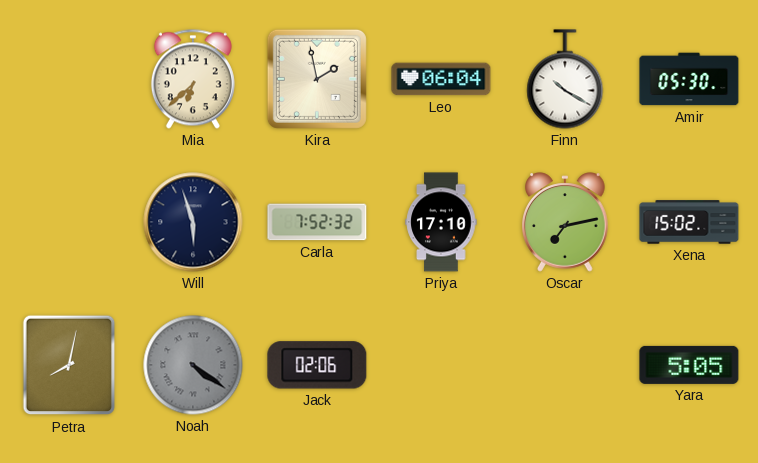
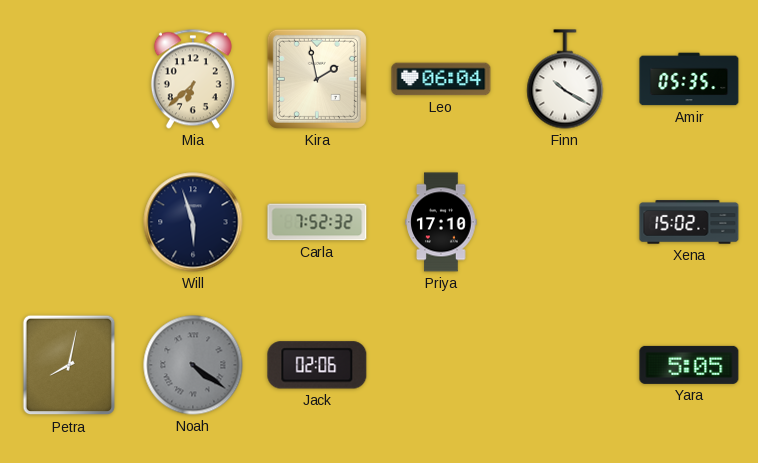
Amir: 05:30 -> 05:35 (689, 79)
Oscar: 7:13 -> none (566, 222)
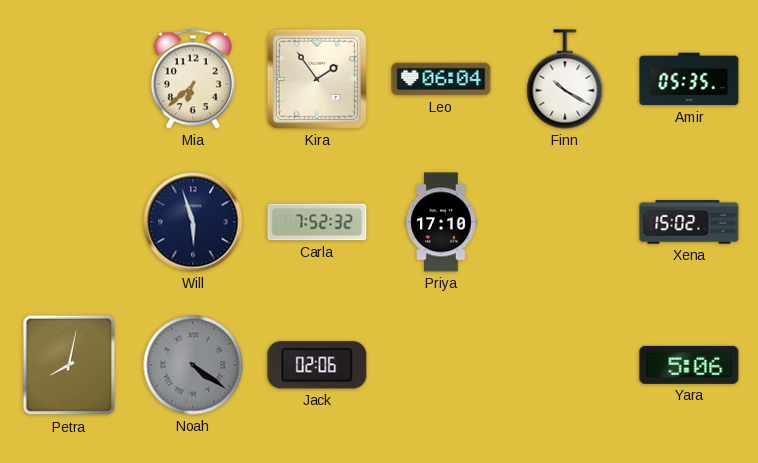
Kira: 1:58 -> 1:54 (317, 79)
Yara: 5:05 -> 5:06 (689, 365)
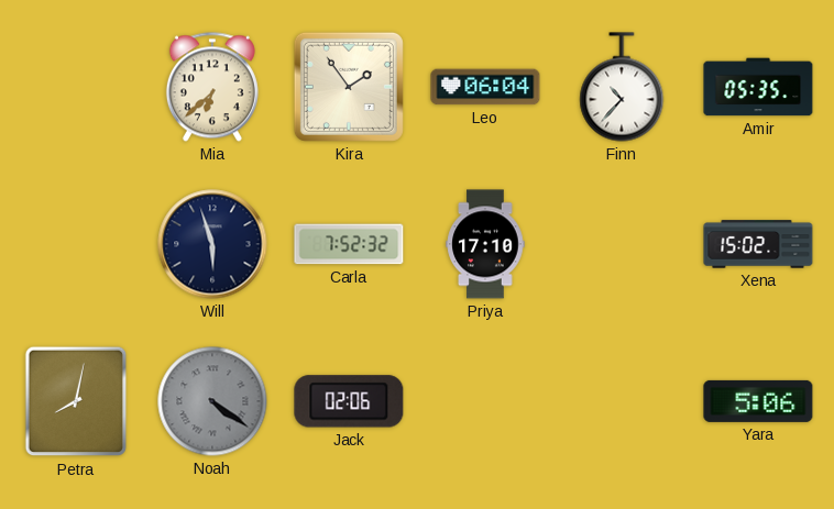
Finn: 10:20 -> 10:37 (622, 87)
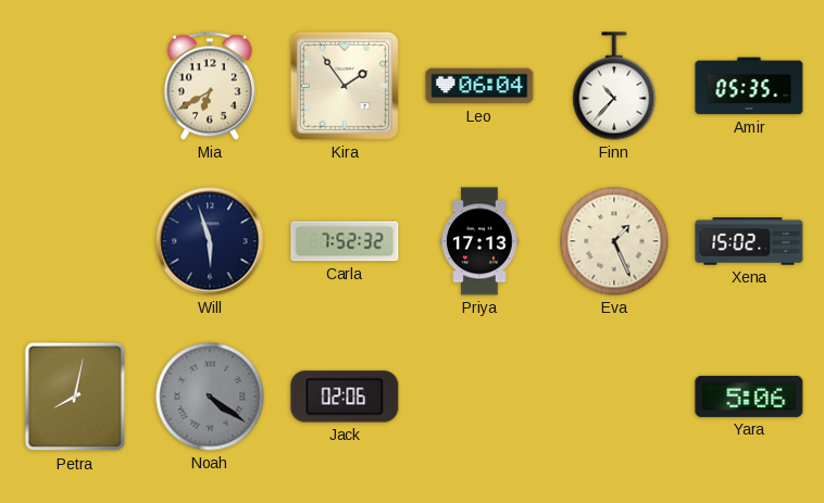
Mia: 6:38 -> 6:40 (210, 86)
Priya: 17:10 -> 17:13 (479, 241)
Eva: none -> 1:26 (614, 241)
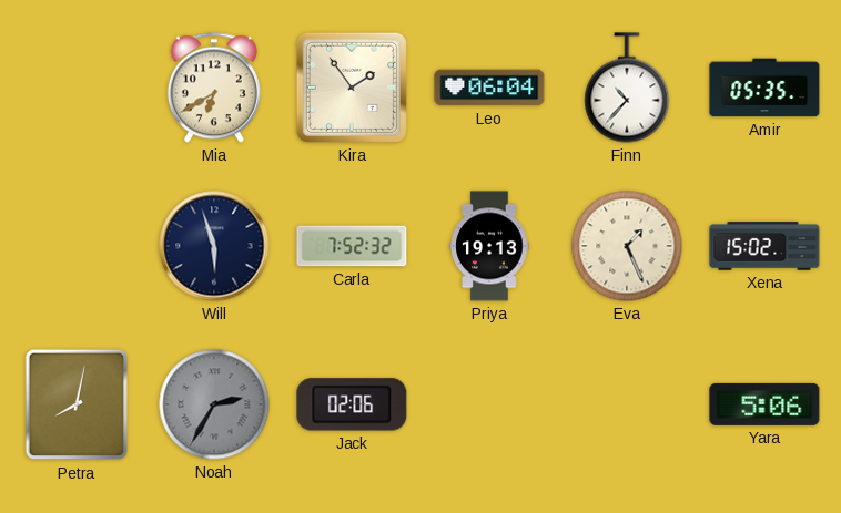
Priya: 17:13 -> 19:13 (489, 246)
Noah: 4:21 -> 2:35 (214, 404)
